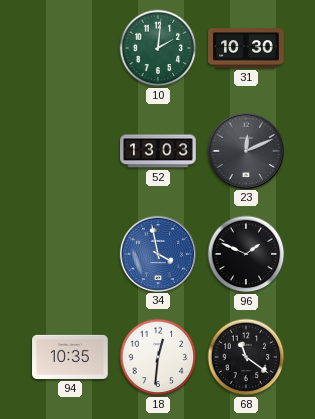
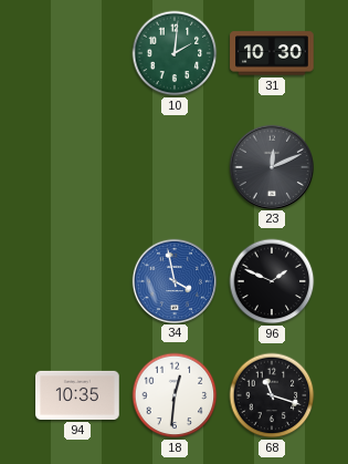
52: 13:03 -> none (158, 151)
68: 11:21 -> 11:18 (272, 395)
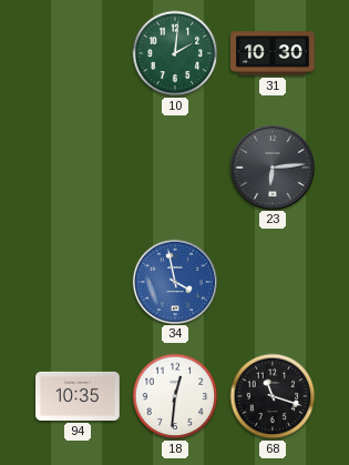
23: 12:11 -> 6:14 (271, 166)
96: 1:49 -> none (272, 281)
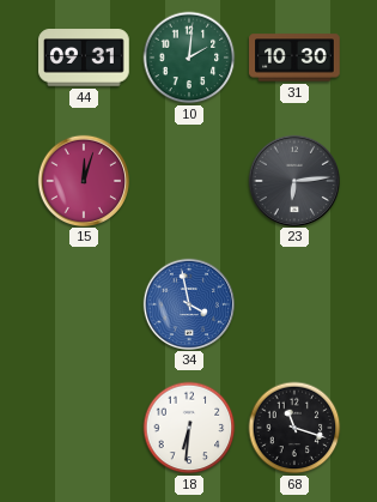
44: none -> 09:31 (84, 58)
15: none -> 12:03 (83, 180)
94: 10:35 -> none (78, 396)
18: 12:31 -> 6:31 (189, 428)
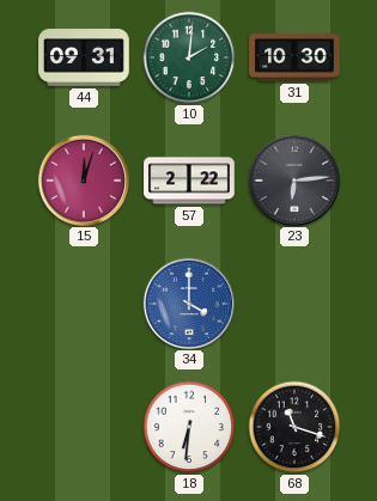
57: none -> 2:22 (189, 181)
34: 3:58 -> 4:00 (188, 303)
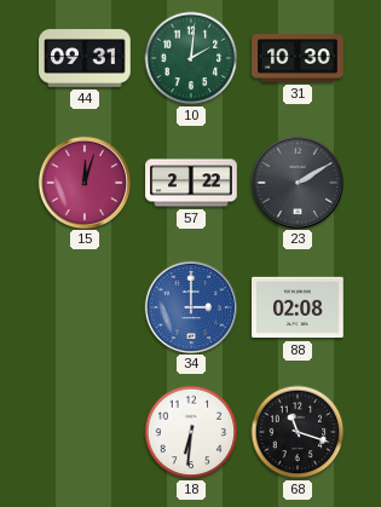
23: 6:14 -> 2:10 (296, 182)
34: 4:00 -> 3:00 (190, 306)
88: none -> 02:08 (298, 307)
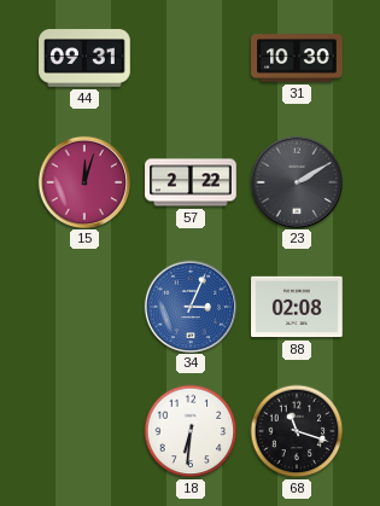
10: 2:01 -> none (191, 58)
34: 3:00 -> 3:04 (189, 306)
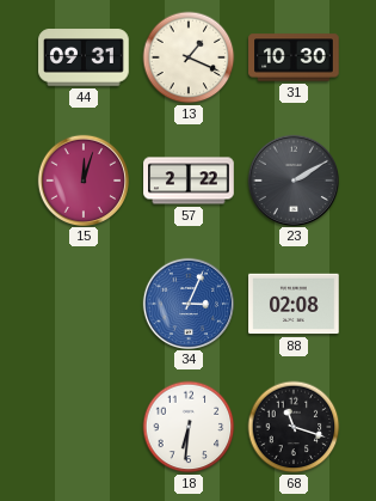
13: none -> 1:19 (189, 57)
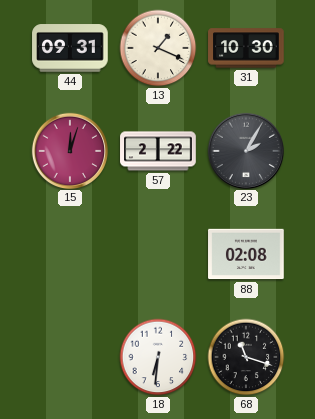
23: 2:10 -> 2:05 (245, 150)
34: 3:04 -> none (187, 303)
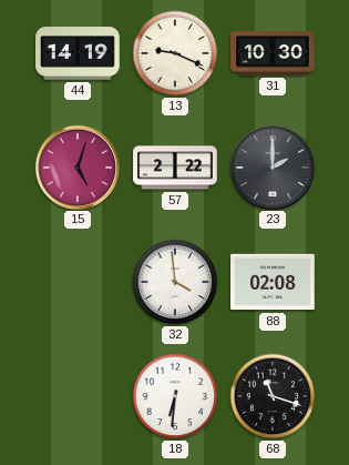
44: 09:31 -> 14:19 (78, 53)
13: 1:19 -> 9:19 (175, 53)
15: 12:03 -> 5:03 (76, 166)
23: 2:05 -> 2:00 (271, 166)
32: none -> 3:59 (175, 282)
